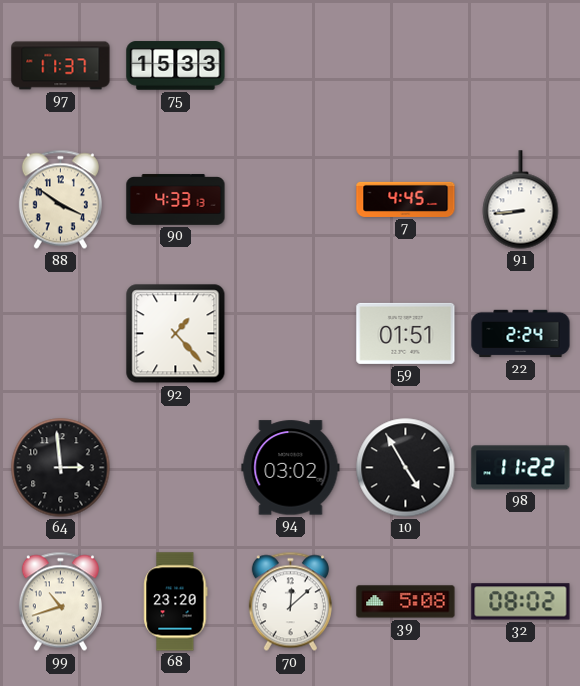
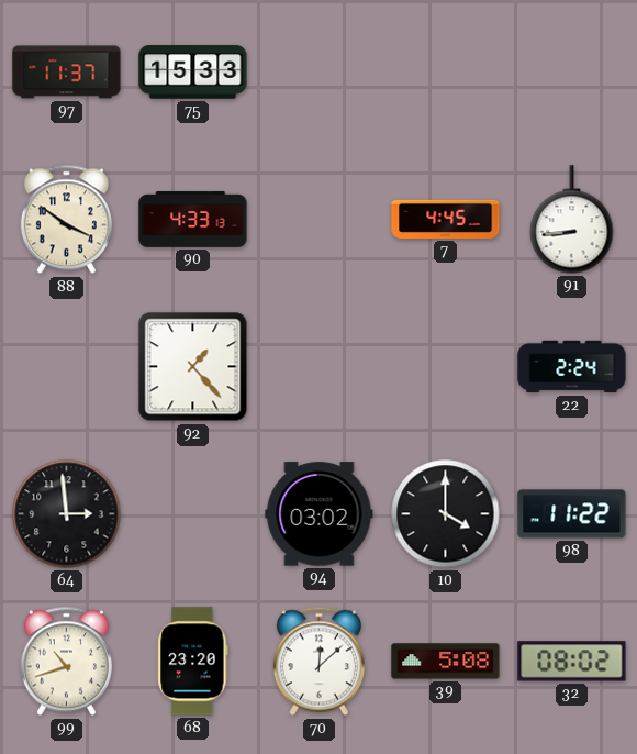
59: 01:51 -> none (406, 333)
10: 4:55 -> 4:00 (446, 514)
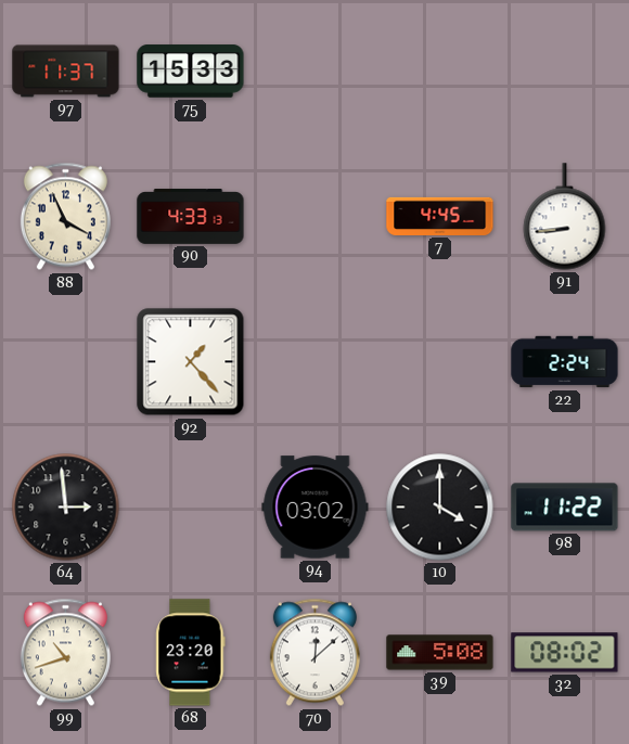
88: 3:51 -> 3:56 (65, 217)
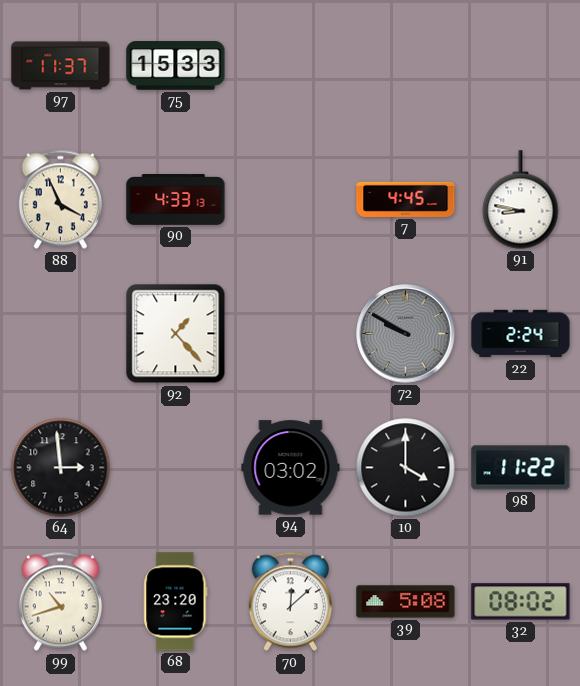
91: 8:44 -> 8:47 (521, 200)
72: none -> 9:50 (406, 334)
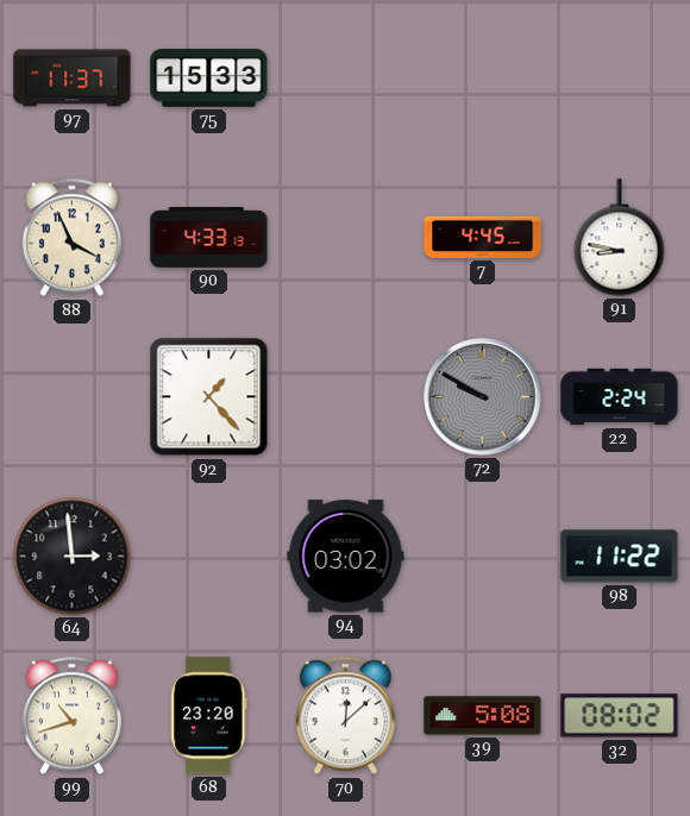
10: 4:00 -> none (406, 468)
